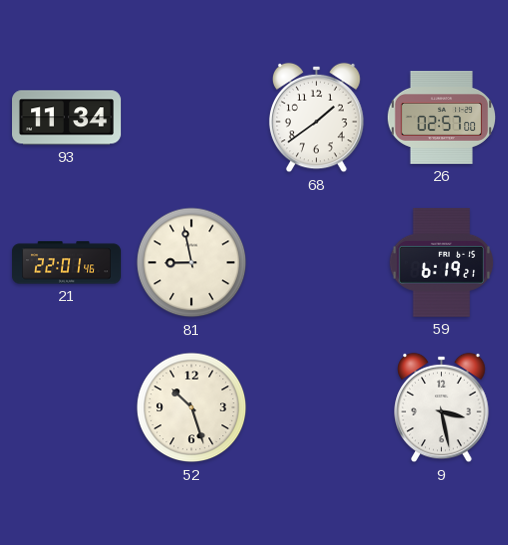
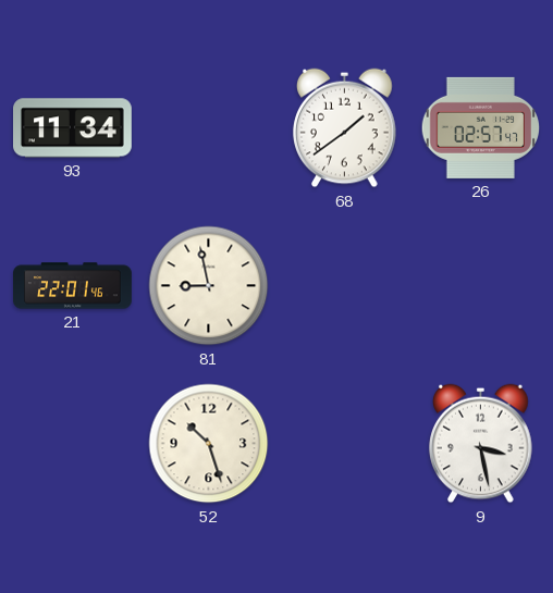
26: 02:57:00 -> 02:57:47 (480, 127)
59: 6:19 -> none (441, 262)
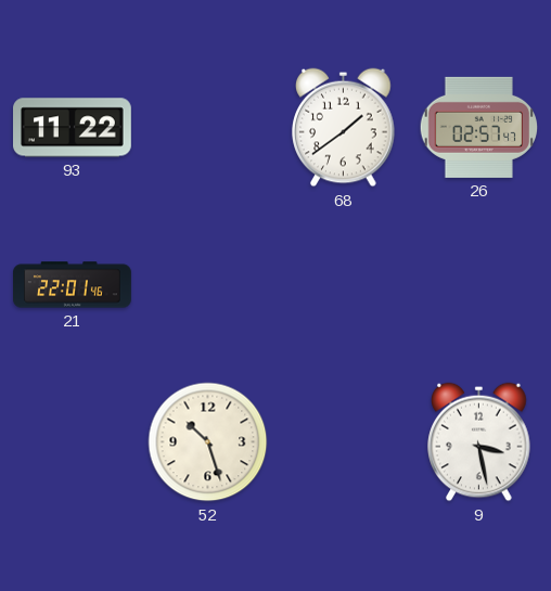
93: 11:34 -> 11:22 (73, 128)
81: 8:58 -> none (209, 286)
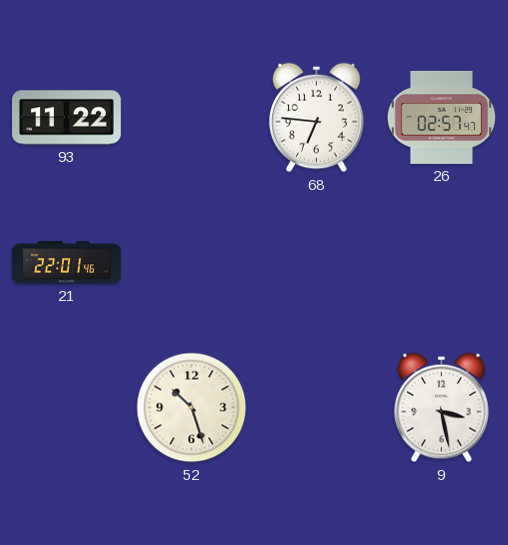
68: 1:39 -> 6:46 (317, 118)
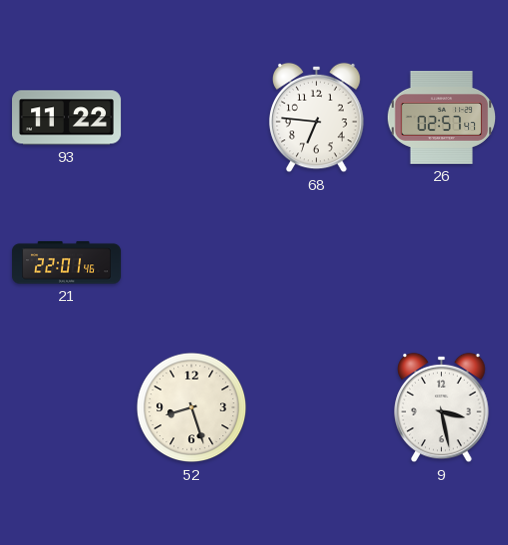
52: 10:27 -> 8:27 (192, 408)
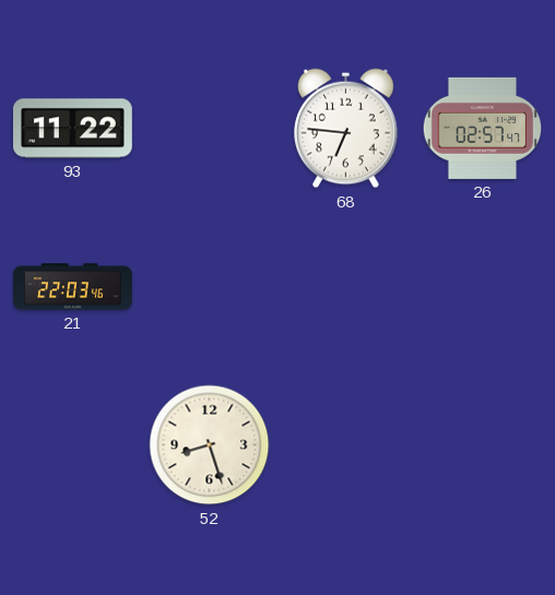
21: 22:01 -> 22:03 (73, 287)
9: 3:28 -> none (442, 408)
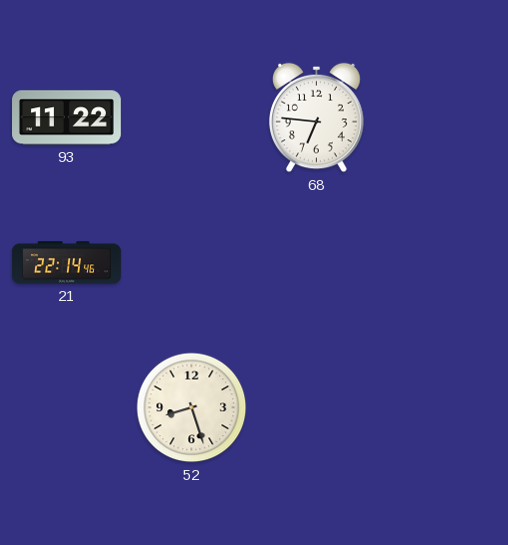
26: 02:57 -> none (482, 128)
21: 22:03 -> 22:14 (67, 263)
